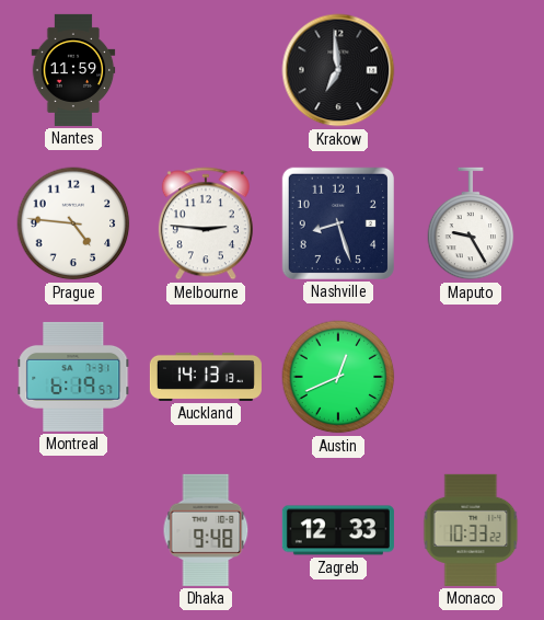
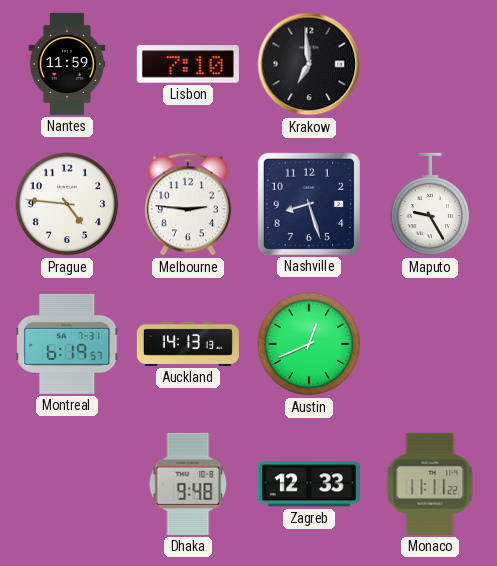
Lisbon: none -> 7:10 (188, 64)
Monaco: 10:33 -> 11:11 (430, 484)
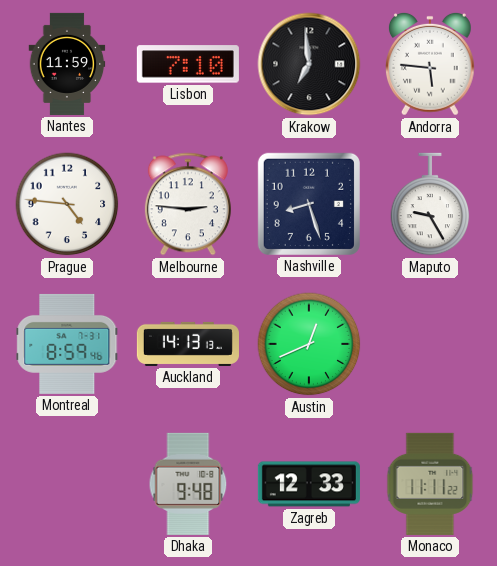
Andorra: none -> 5:46 (431, 64)
Montreal: 6:19 -> 8:59 (67, 344)
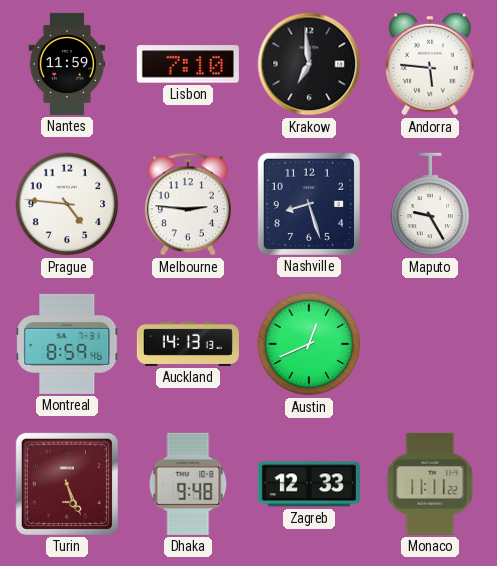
Turin: none -> 5:26 (67, 484)
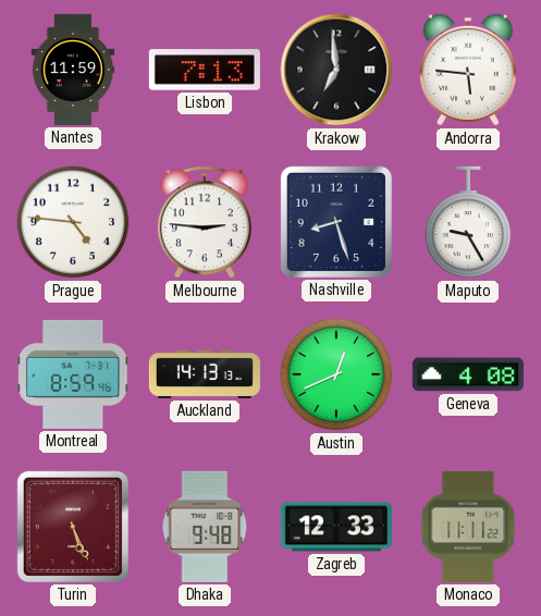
Lisbon: 7:10 -> 7:13 (205, 70)
Geneva: none -> 4:08 (468, 374)
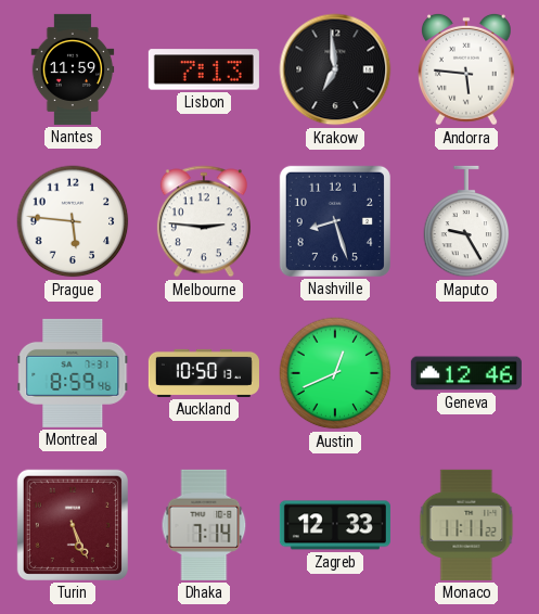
Prague: 4:46 -> 5:46 (73, 221)
Auckland: 14:13 -> 10:50 (204, 373)
Geneva: 4:08 -> 12:46 (466, 373)
Dhaka: 9:48 -> 7:14 (204, 525)
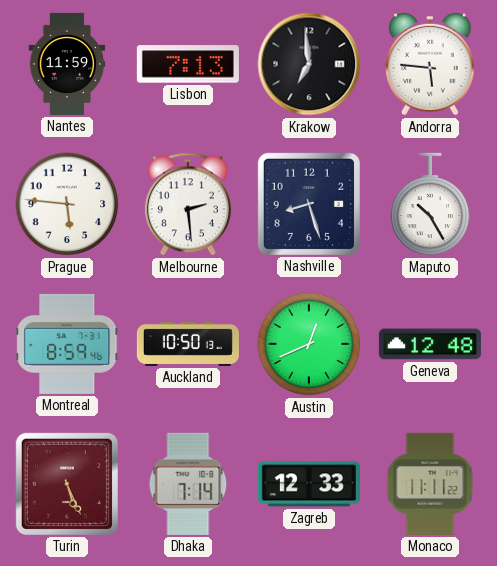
Melbourne: 2:46 -> 2:29 (188, 204)
Maputo: 9:25 -> 10:25 (430, 204)
Geneva: 12:46 -> 12:48 (430, 344)
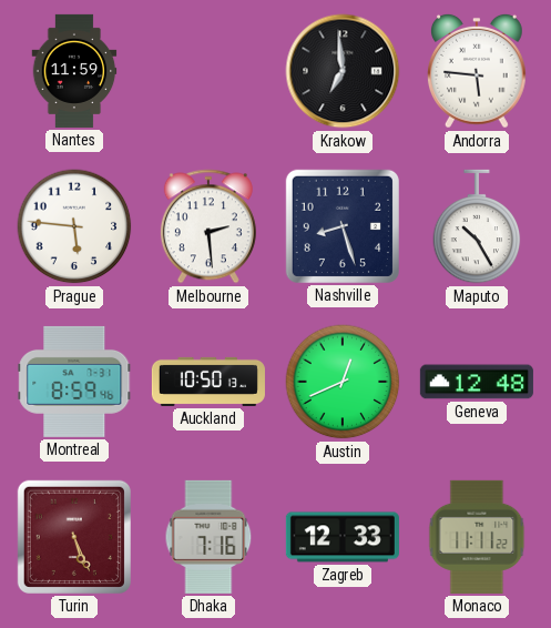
Lisbon: 7:13 -> none (188, 64)
Dhaka: 7:14 -> 7:16 (208, 537)
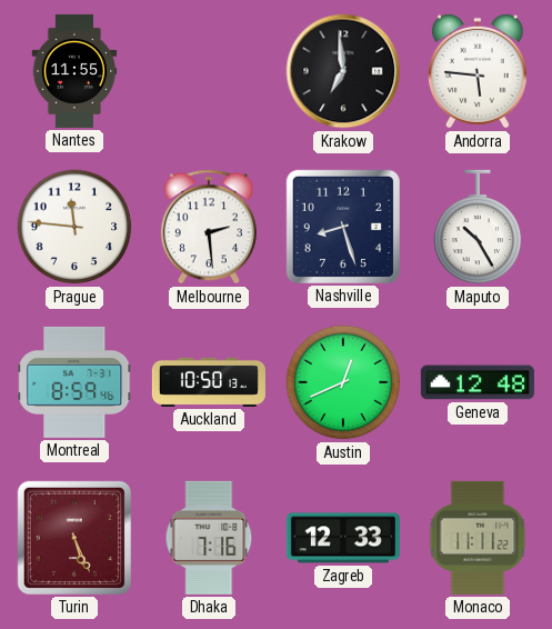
Nantes: 11:59 -> 11:55 (74, 71)
Prague: 5:46 -> 11:46 (74, 227)
